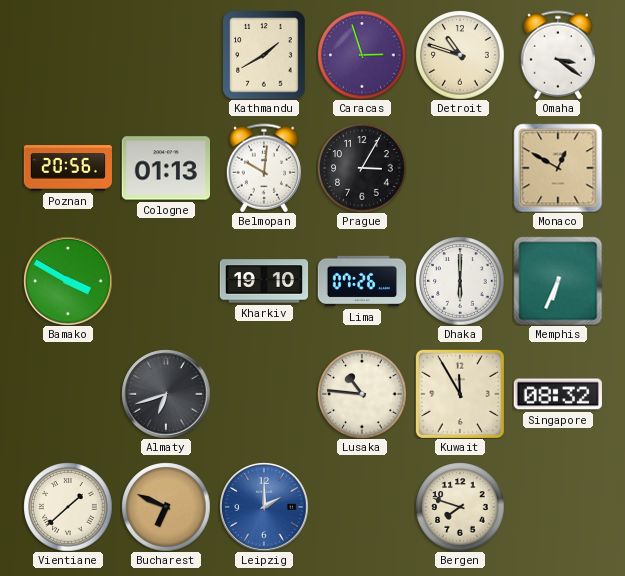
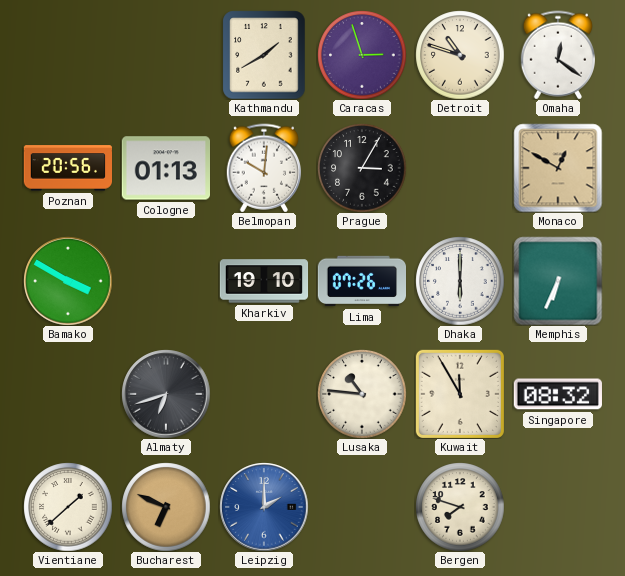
Omaha: 3:21 -> 12:21 (557, 55)
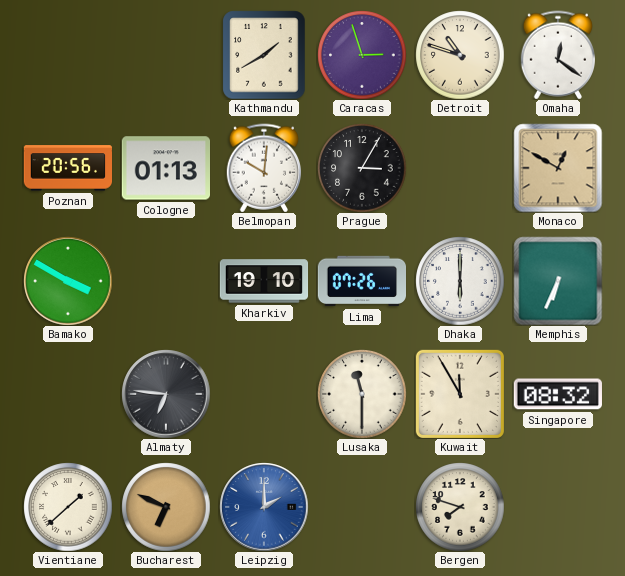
Almaty: 6:42 -> 6:46 (166, 394)
Lusaka: 10:46 -> 11:30 (362, 394)
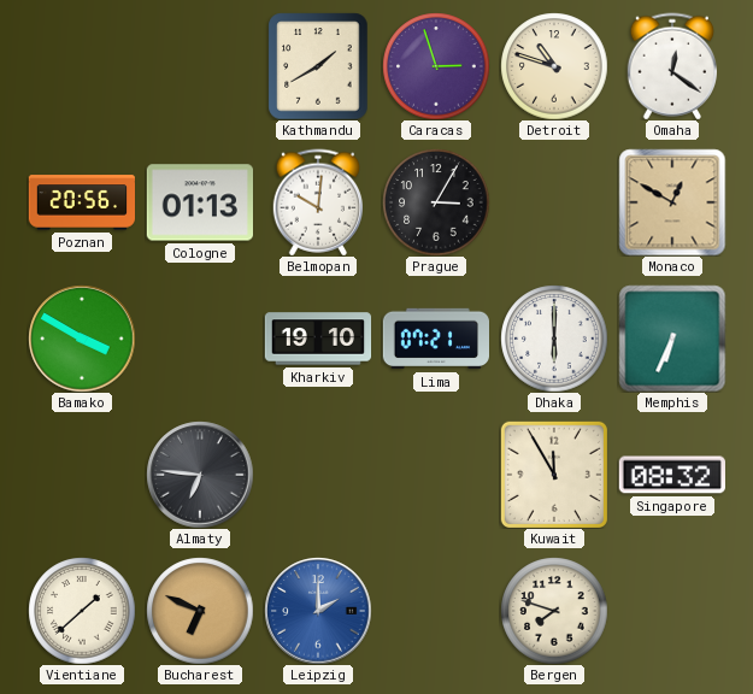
Lima: 07:26 -> 07:21 (435, 339)
Lusaka: 11:30 -> none (362, 394)
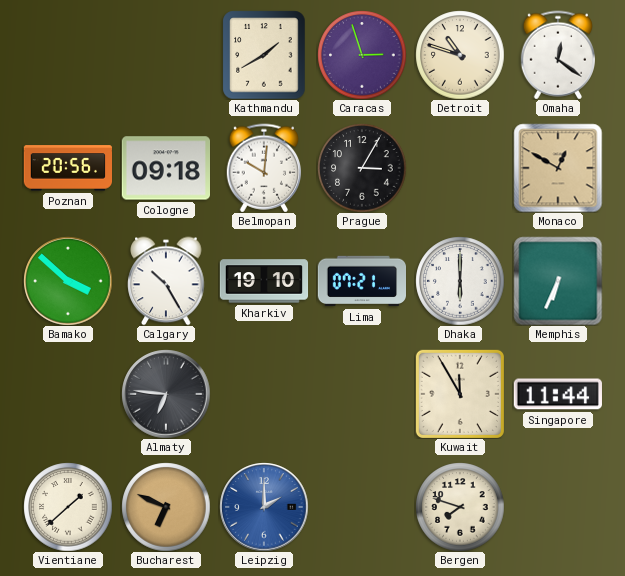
Cologne: 01:13 -> 09:18 (165, 168)
Bamako: 3:50 -> 3:52 (68, 281)
Calgary: none -> 10:25 (166, 281)
Singapore: 08:32 -> 11:44 (557, 394)
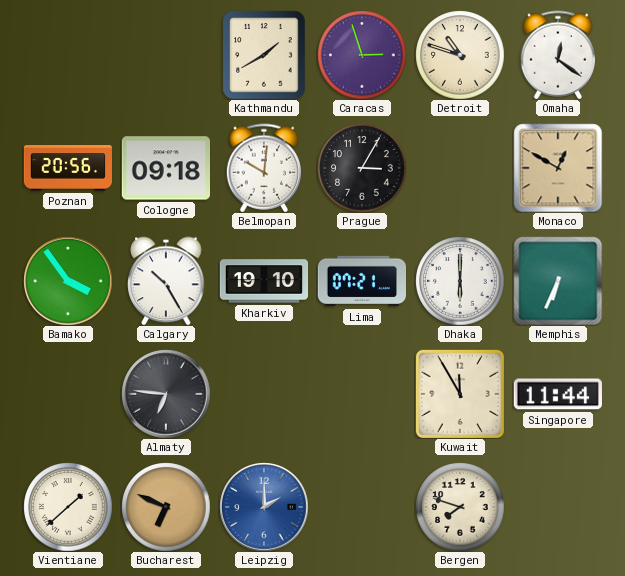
Bamako: 3:52 -> 3:54 (68, 281)
